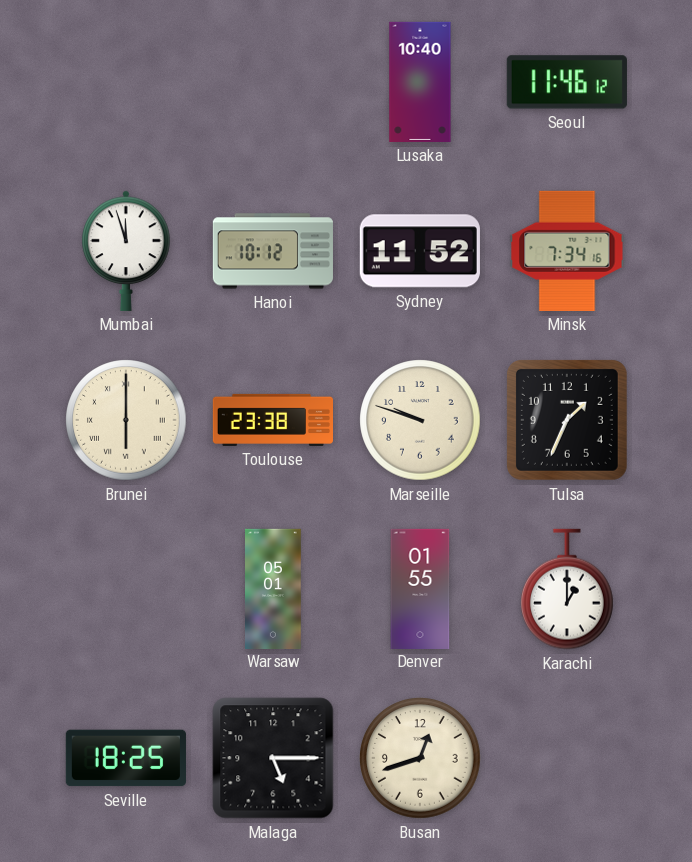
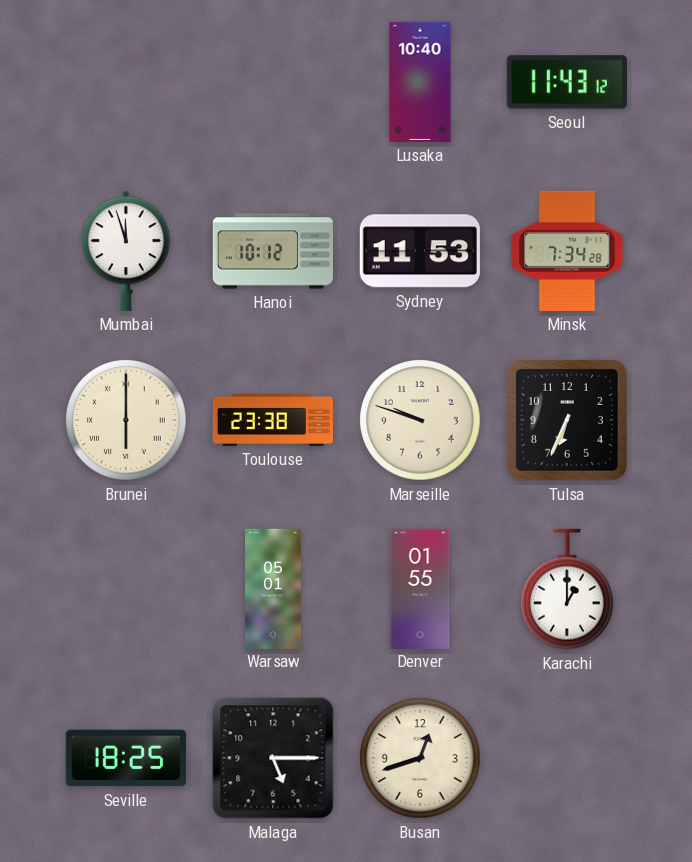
Seoul: 11:46 -> 11:43 (567, 82)
Sydney: 11:52 -> 11:53 (420, 251)
Minsk: 7:34:16 -> 7:34:28 (567, 251)
Tulsa: 1:34 -> 6:34 (567, 420)
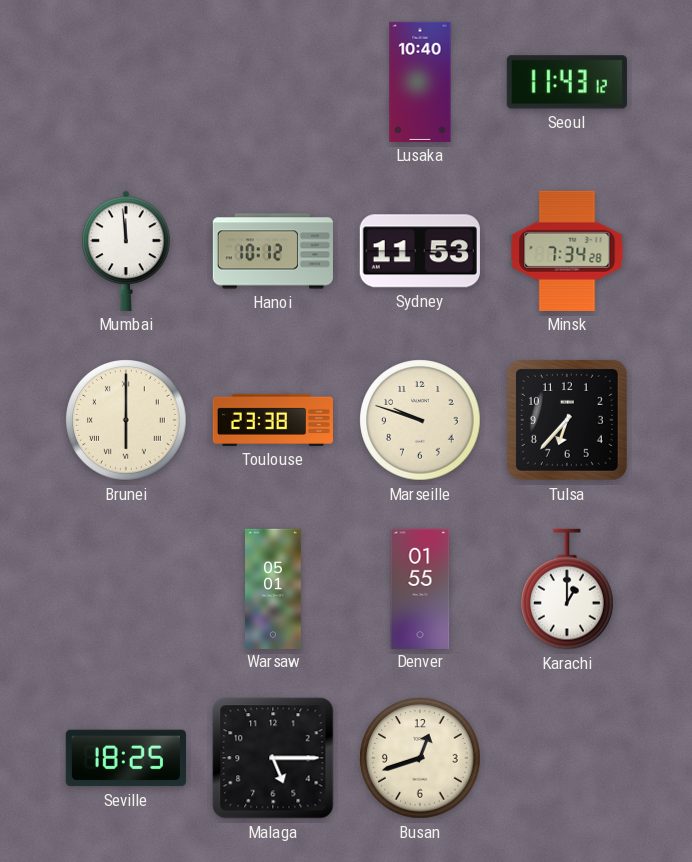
Mumbai: 11:57 -> 11:59 (126, 251)
Tulsa: 6:34 -> 6:37 (567, 420)
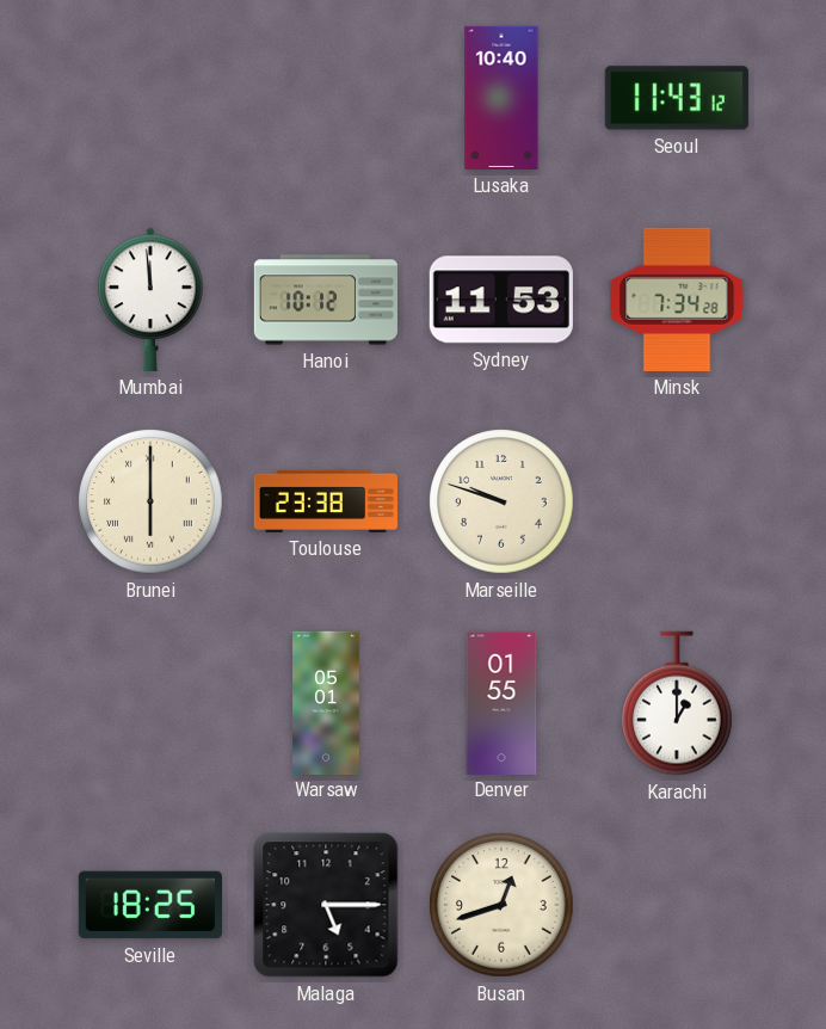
Tulsa: 6:37 -> none (567, 420)
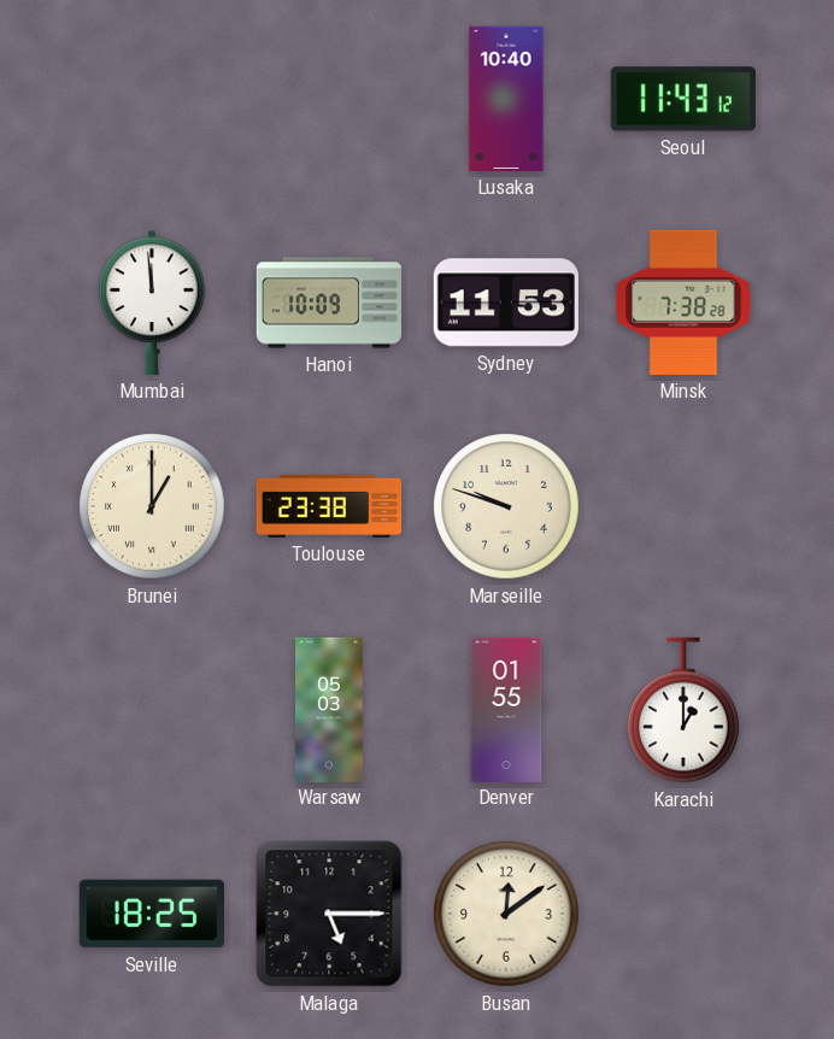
Hanoi: 10:12 -> 10:09 (329, 303)
Minsk: 7:34 -> 7:38 (683, 303)
Brunei: 6:00 -> 1:00 (152, 506)
Warsaw: 05:01 -> 05:03 (330, 709)
Busan: 12:42 -> 12:09 (506, 914)
